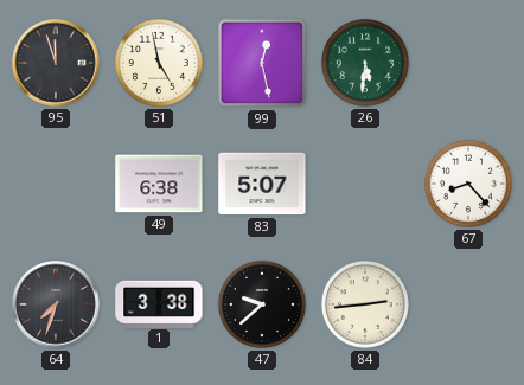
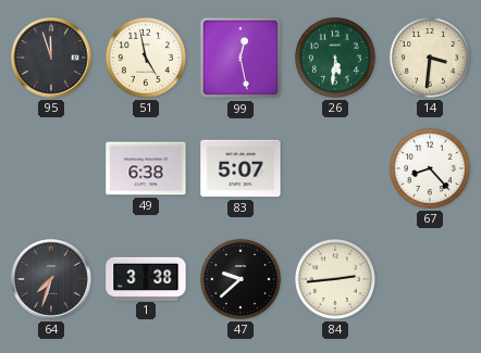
14: none -> 3:31 (430, 58)
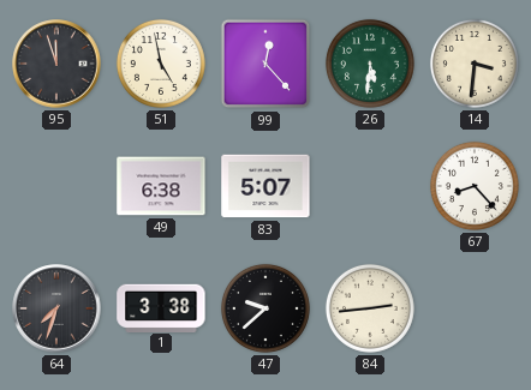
99: 12:28 -> 12:23 (265, 64)
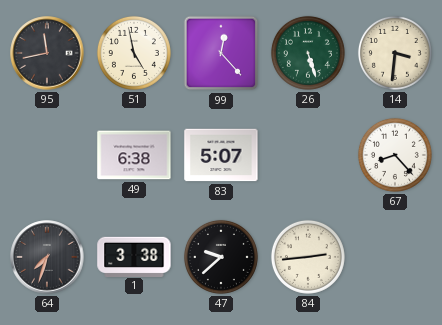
95: 11:57 -> 11:43 (47, 53)
26: 5:31 -> 5:27 (308, 53)
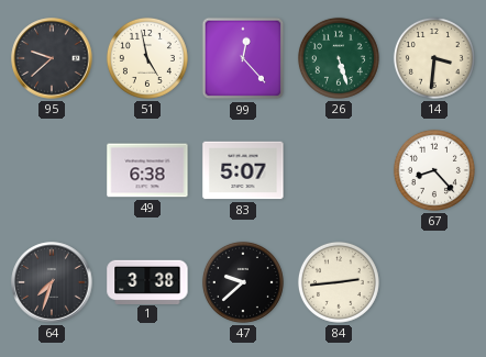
95: 11:43 -> 9:38 (52, 58)
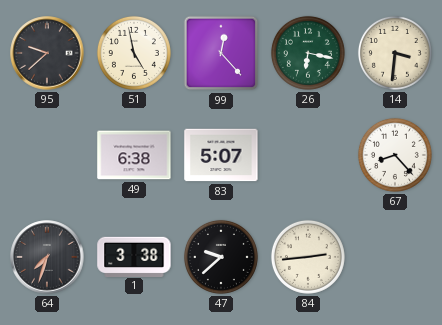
26: 5:27 -> 6:17 (308, 53)
